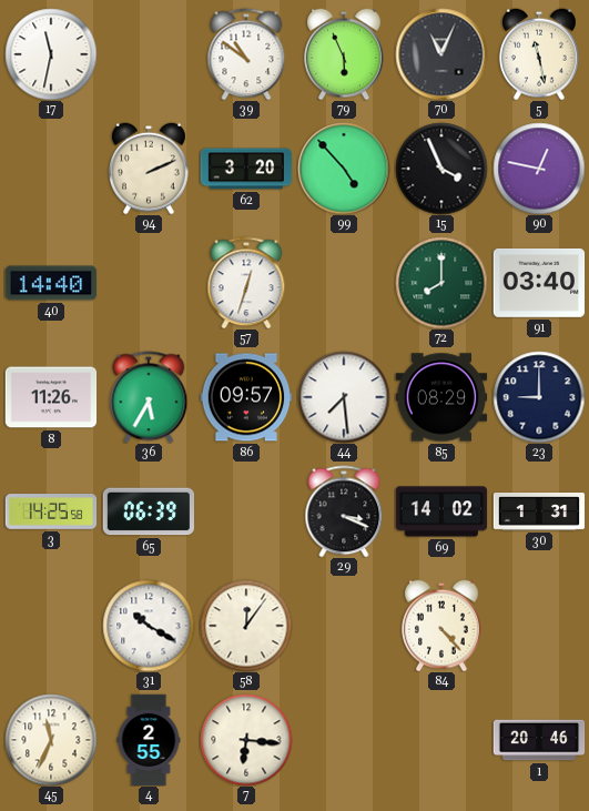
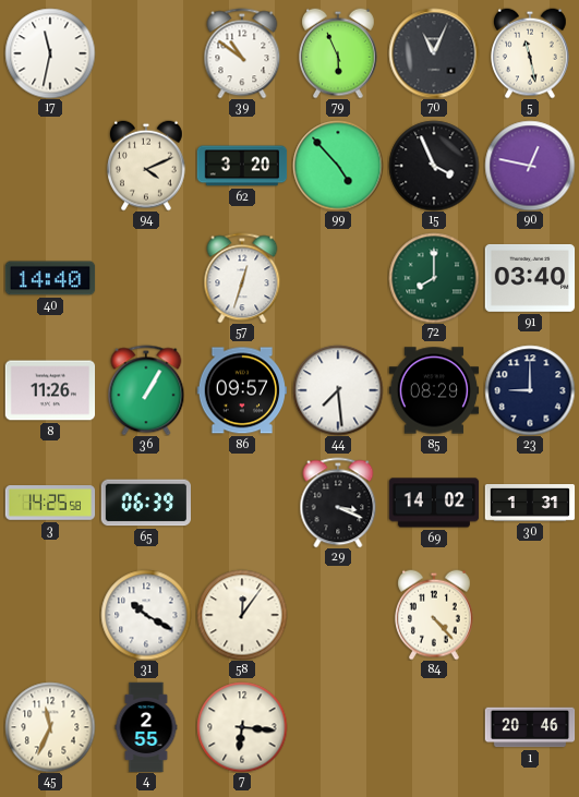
94: 2:11 -> 4:11 (147, 166)
36: 5:35 -> 1:05 (146, 390)
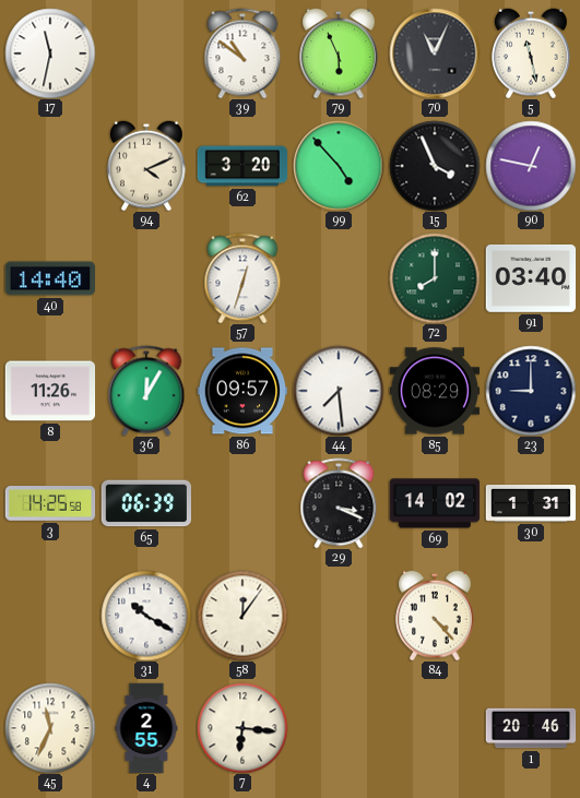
36: 1:05 -> 12:05 (146, 391)
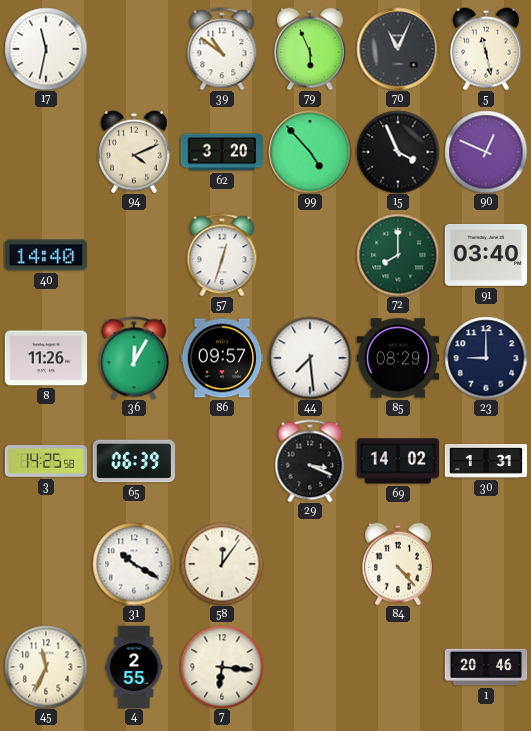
90: 12:47 -> 12:49 (486, 152)
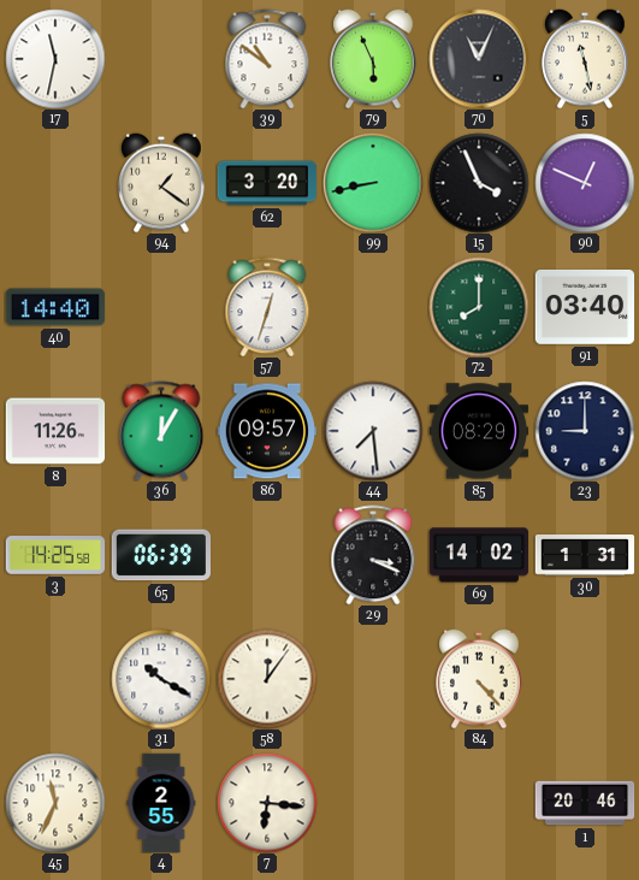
94: 4:11 -> 1:21 (162, 183)
99: 4:53 -> 8:43 (373, 183)
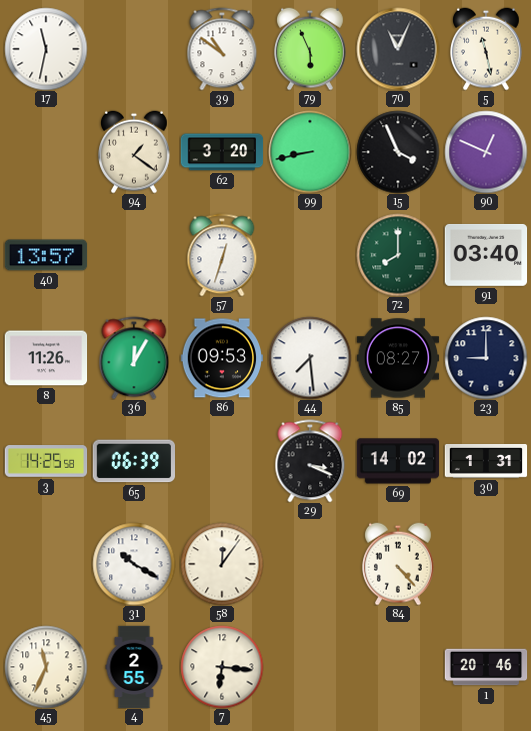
40: 14:40 -> 13:57 (46, 255)
86: 09:57 -> 09:53 (222, 358)
85: 08:29 -> 08:27 (398, 358)
